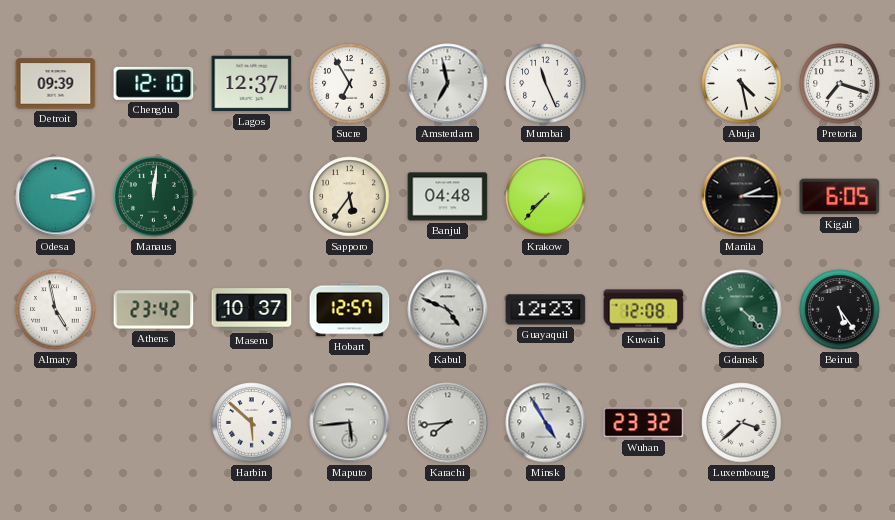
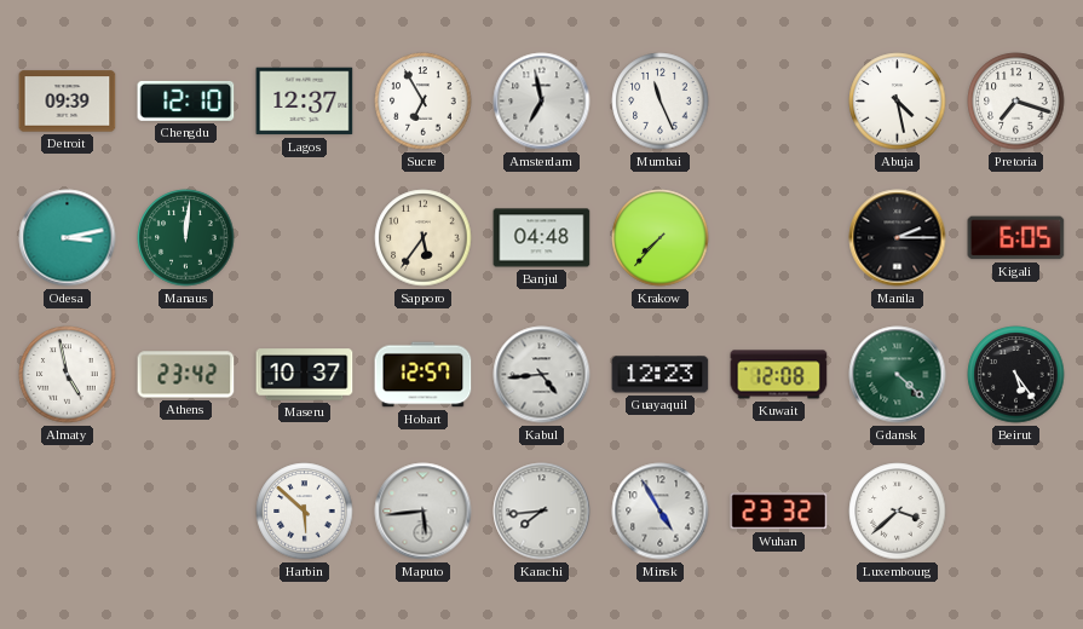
Kabul: 4:49 -> 4:44 (542, 375)
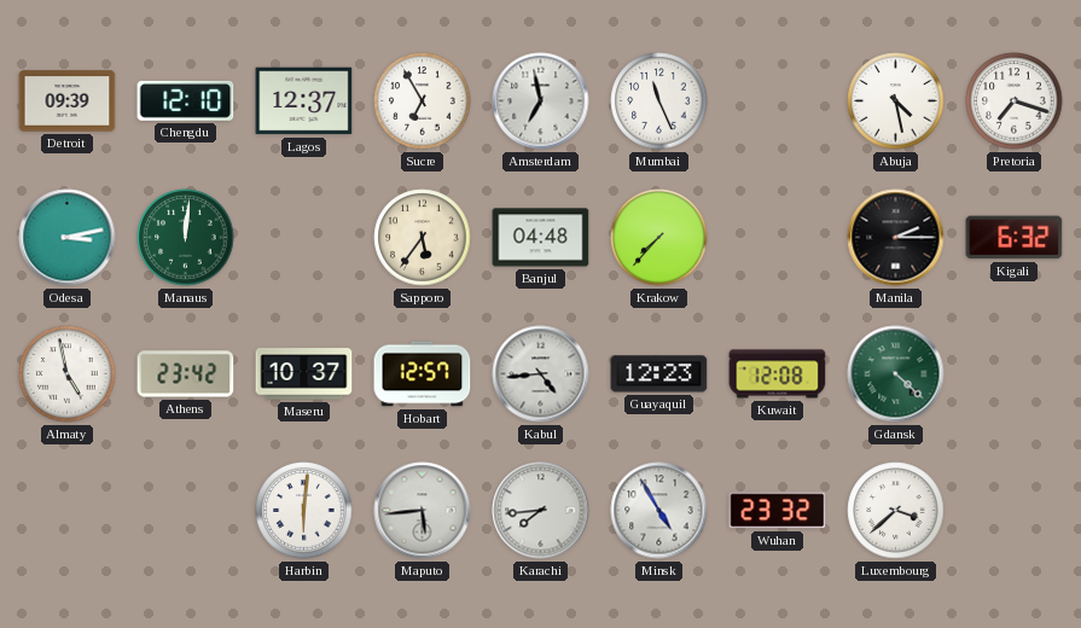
Kigali: 6:05 -> 6:32 (1015, 238)
Beirut: 5:24 -> none (1016, 375)
Harbin: 5:52 -> 6:01 (304, 511)
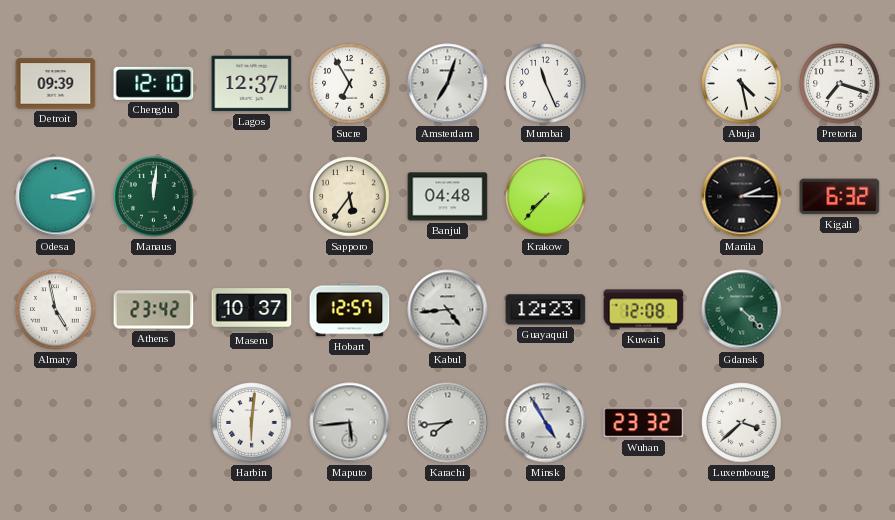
Amsterdam: 6:58 -> 7:03 (448, 84)
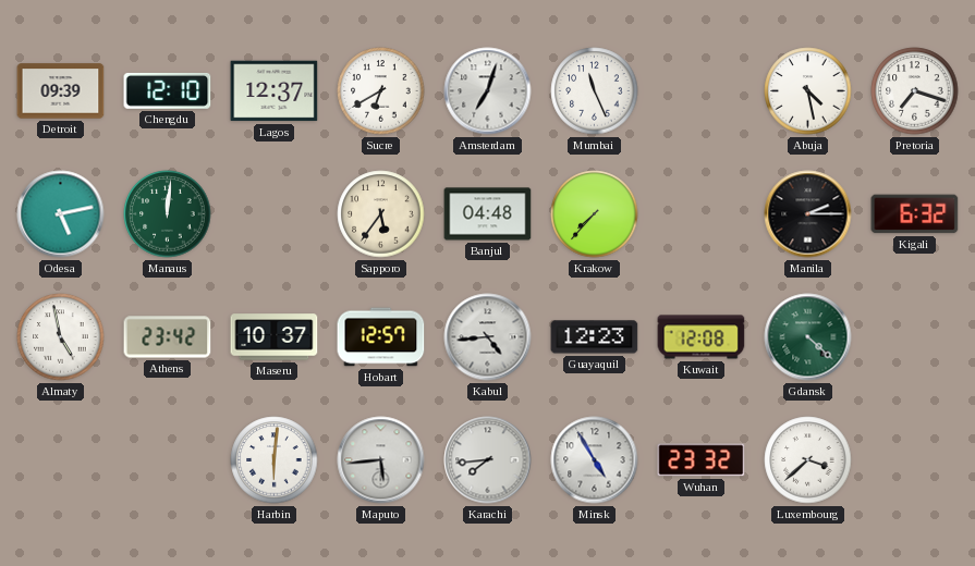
Sucre: 6:55 -> 6:40 (381, 91)
Odesa: 3:13 -> 5:13 (61, 214)
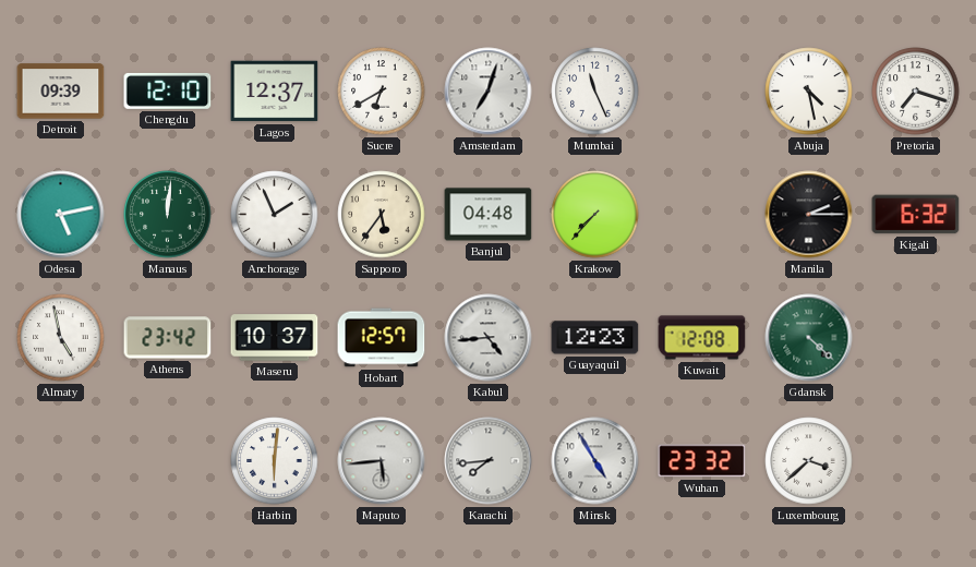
Anchorage: none -> 1:56 (275, 215)
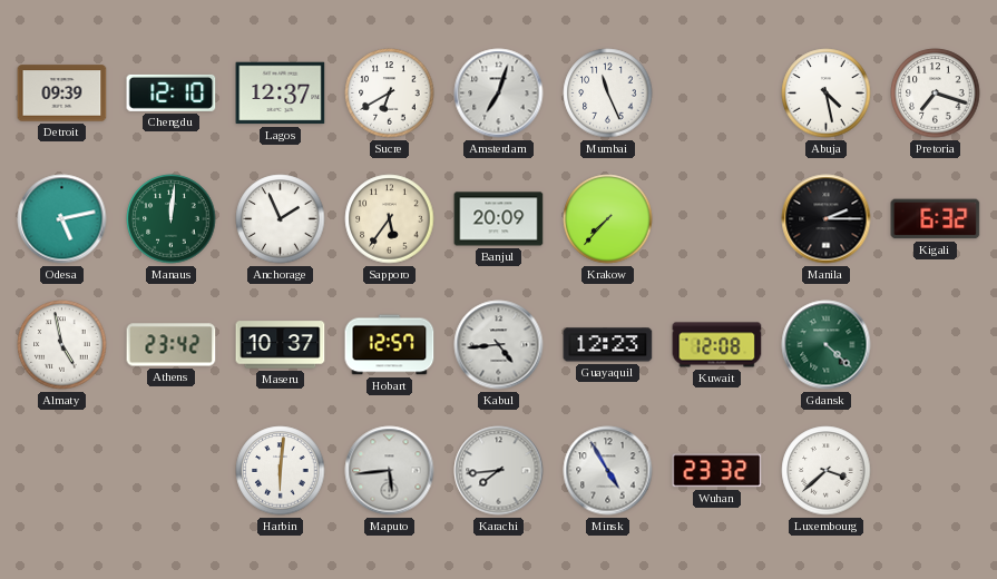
Banjul: 04:48 -> 20:09 (499, 219)
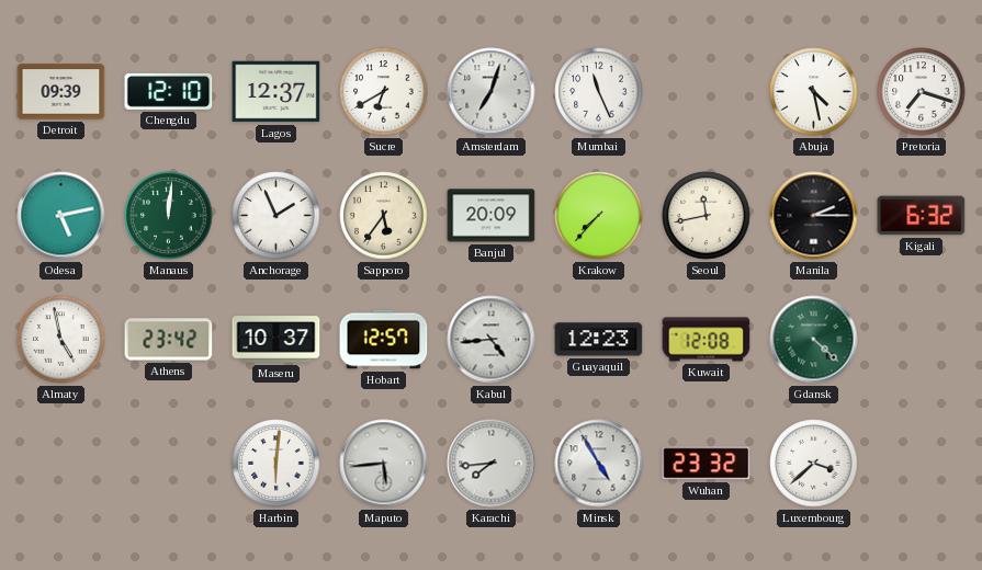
Seoul: none -> 11:43 (707, 216)
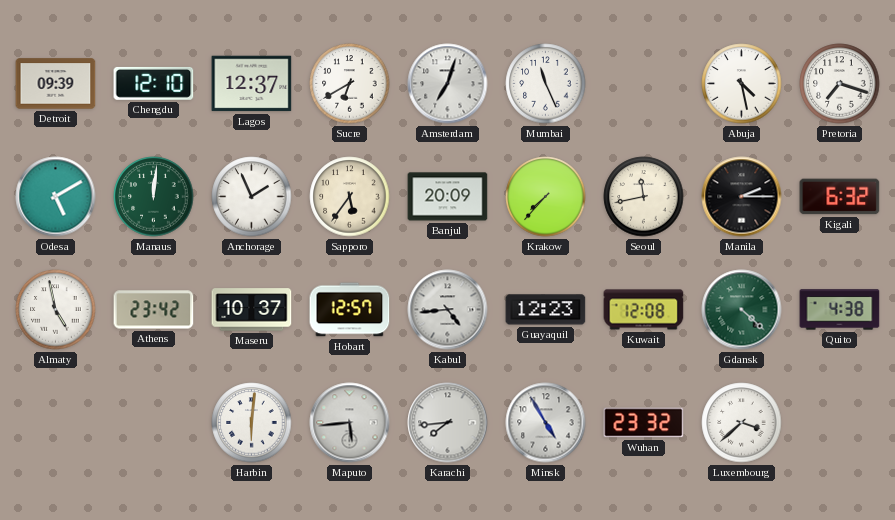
Odesa: 5:13 -> 5:10 (56, 197)
Quito: none -> 4:38 (840, 310)
